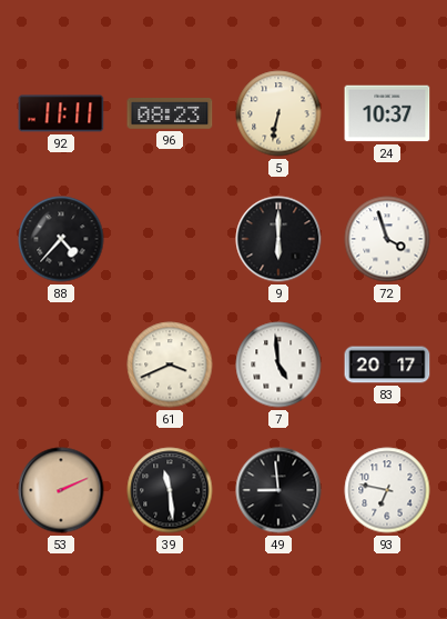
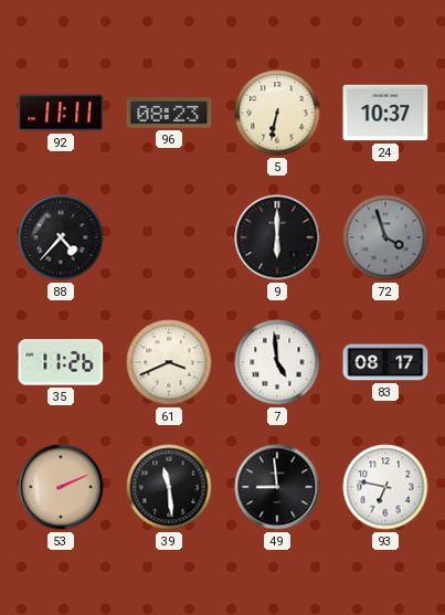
72 dial: white -> grey (385, 237)
35: none -> 11:26 (61, 362)
83: 20:17 -> 08:17 (385, 362)
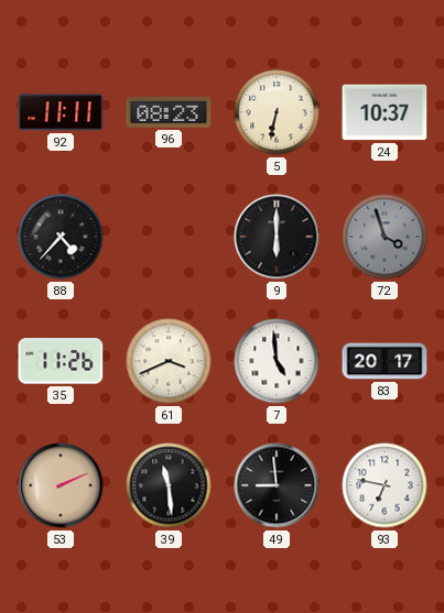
83: 08:17 -> 20:17 (385, 361)
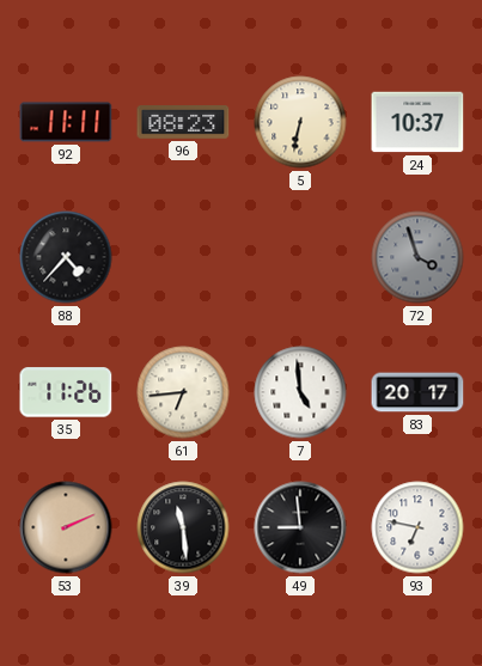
9: 6:00 -> none (277, 237)
61: 3:41 -> 6:44 (183, 392)
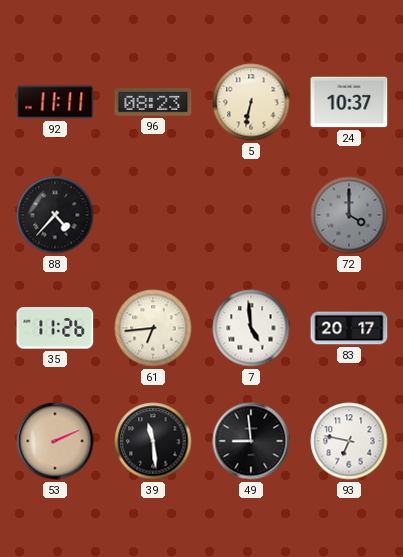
72: 3:57 -> 4:00 (349, 215)
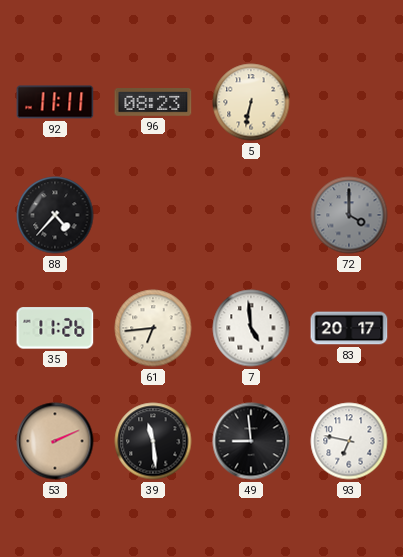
24: 10:37 -> none (349, 102)
